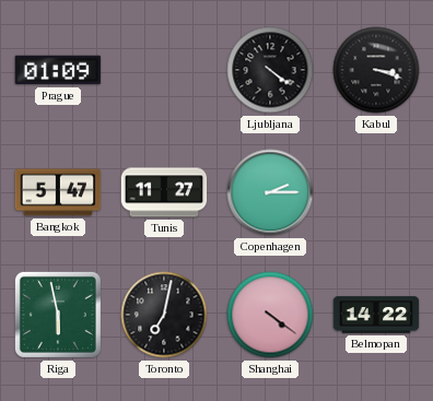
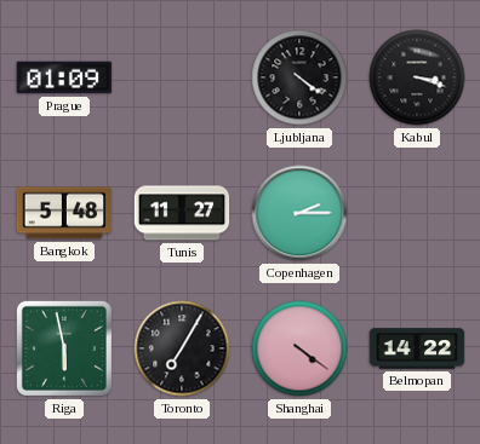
Bangkok: 5:47 -> 5:48 (64, 213)
Toronto: 7:02 -> 7:05 (182, 348)
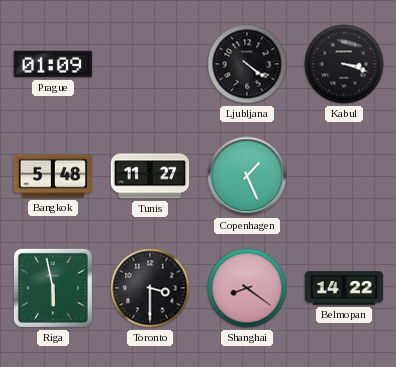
Copenhagen: 2:15 -> 1:26 (247, 176)
Toronto: 7:05 -> 3:30 (150, 288)
Shanghai: 4:21 -> 8:21 (247, 288)
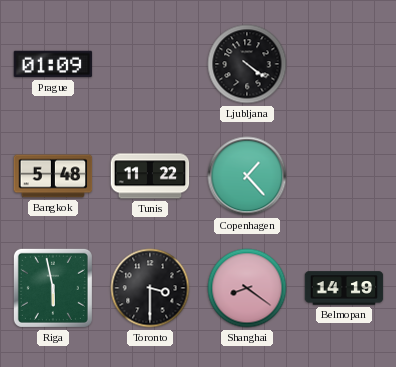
Kabul: 3:18 -> none (344, 64)
Tunis: 11:27 -> 11:22 (150, 176)
Copenhagen: 1:26 -> 1:23 (247, 176)
Belmopan: 14:22 -> 14:19 (344, 288)
